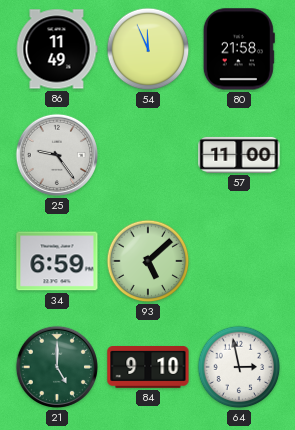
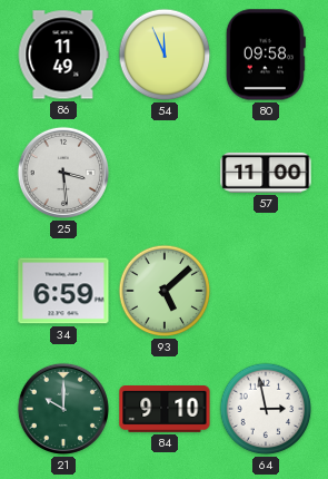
80: 21:58 -> 09:58 (266, 55)
25: 9:24 -> 3:29 (63, 173)
21: 5:00 -> 10:00 (63, 409)
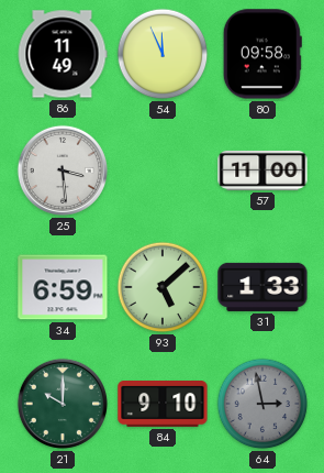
31: none -> 1:33 (262, 287)
64 dial: white -> grey (262, 404)
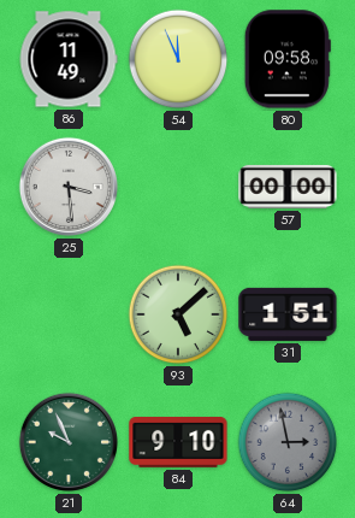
57: 11:00 -> 00:00 (288, 187)
34: 6:59 -> none (63, 287)
31: 1:33 -> 1:51 (288, 314)
21: 10:00 -> 9:56 (69, 442)
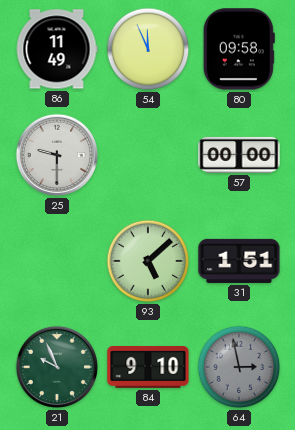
25: 3:29 -> 9:30 (57, 155)
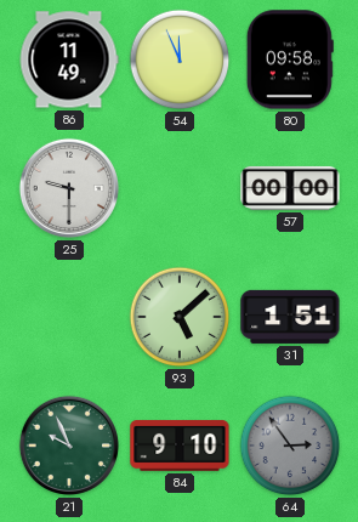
64: 2:58 -> 2:54 (290, 446)
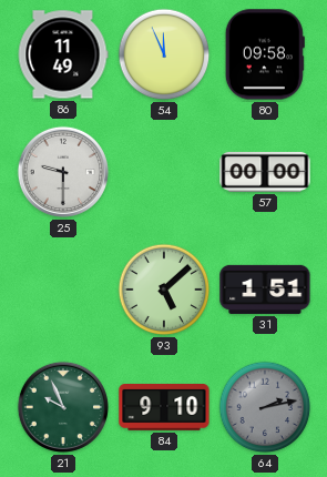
64: 2:54 -> 2:13 (265, 407)
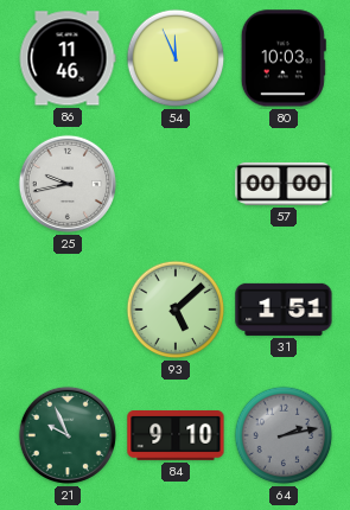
86: 11:49 -> 11:46 (68, 58)
80: 09:58 -> 10:03 (284, 58)
25: 9:30 -> 9:43 (68, 184)
